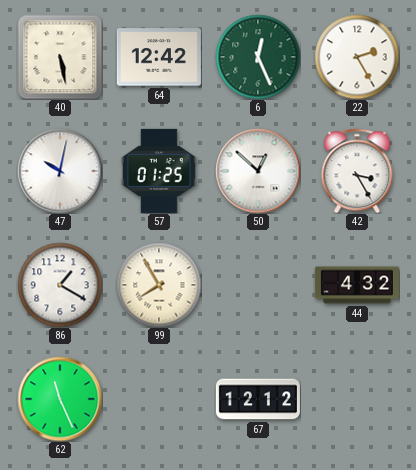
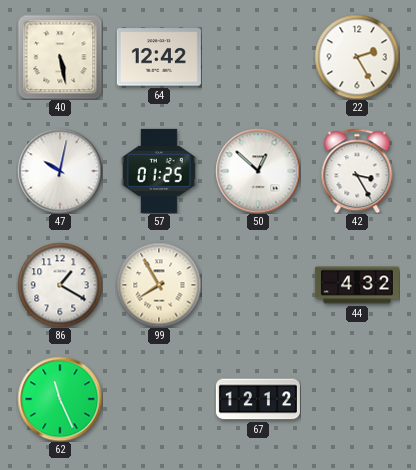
6: 12:26 -> none (258, 57)
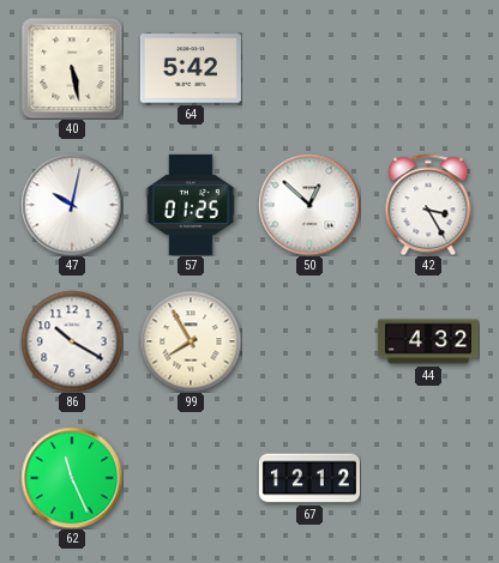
64: 12:42 -> 5:42 (191, 68)
22: 2:25 -> none (357, 57)
86: 1:20 -> 10:20 (72, 341)
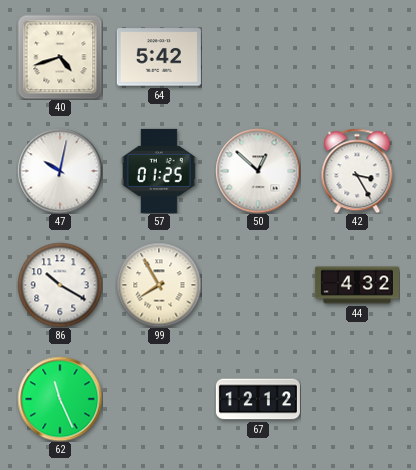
40: 5:28 -> 4:42 (60, 57)
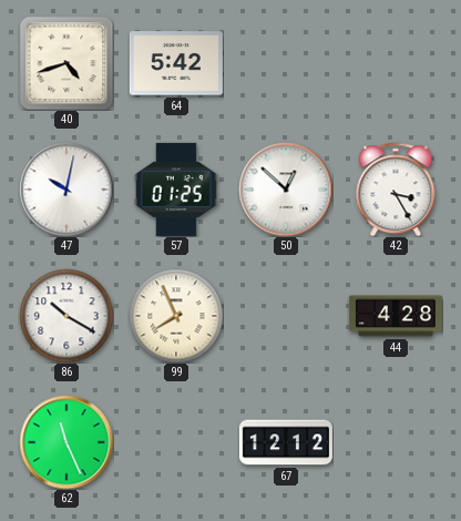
99: 7:55 -> 7:56 (176, 316)
44: 4:32 -> 4:28 (396, 316)
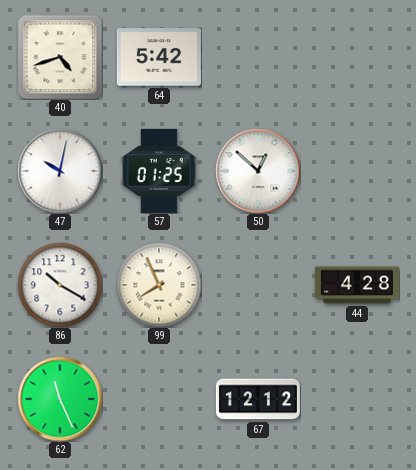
42: 3:25 -> none (396, 190)
